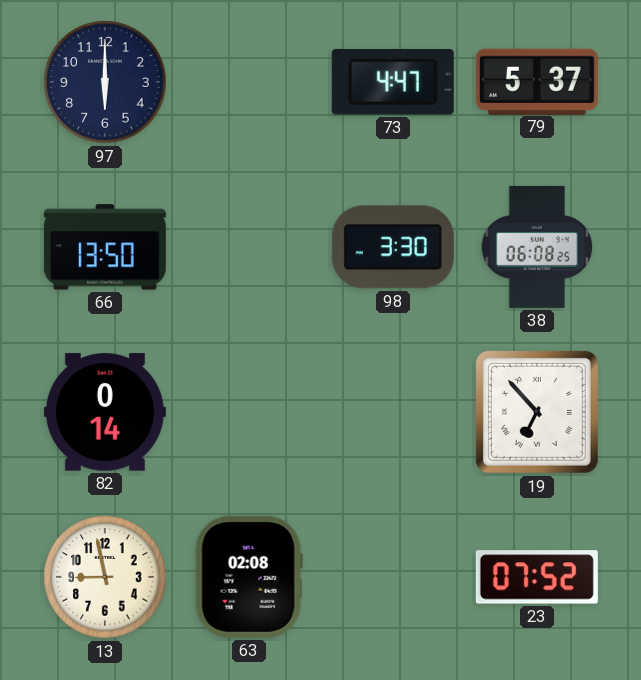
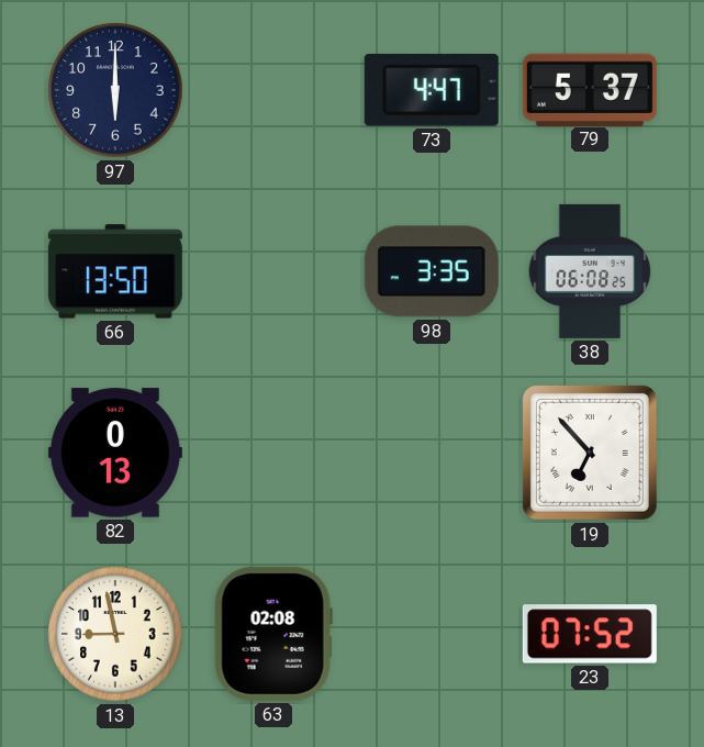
98: 3:30 -> 3:35 (432, 271)
82: 0:14 -> 0:13 (115, 453)
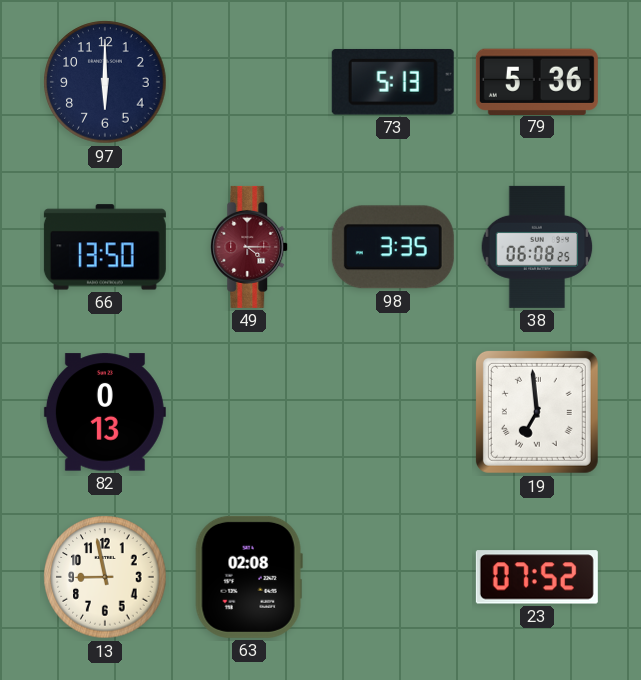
73: 4:47 -> 5:13 (393, 82)
79: 5:37 -> 5:36 (537, 81)
49: none -> 4:15 (250, 247)
19: 6:53 -> 6:59 (537, 412)
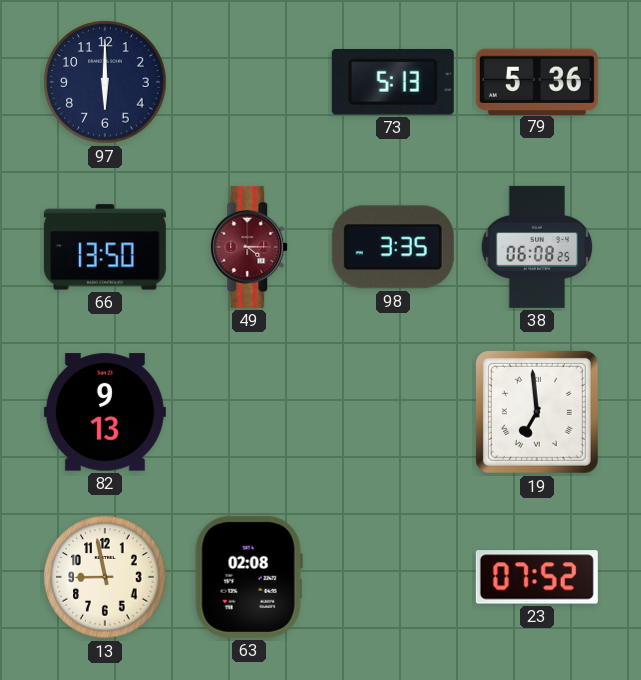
82: 0:13 -> 9:13 (105, 412)
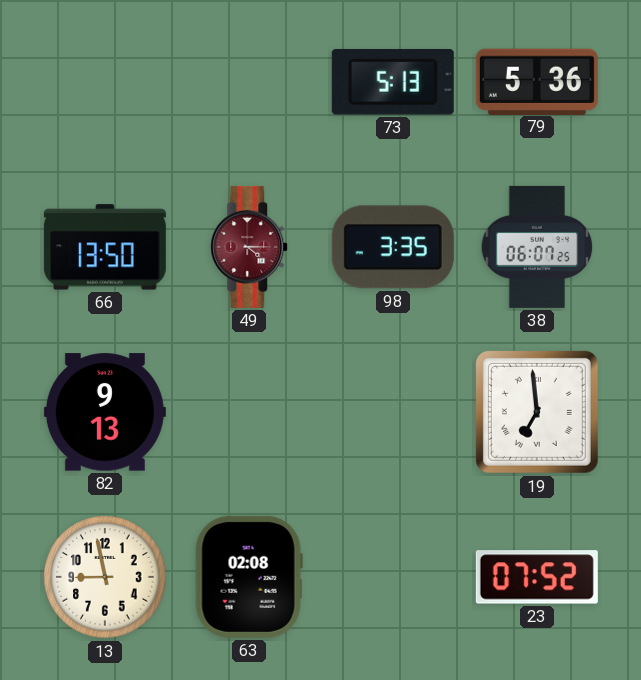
97: 6:00 -> none (105, 82)
38: 06:08 -> 06:07 (537, 247)
